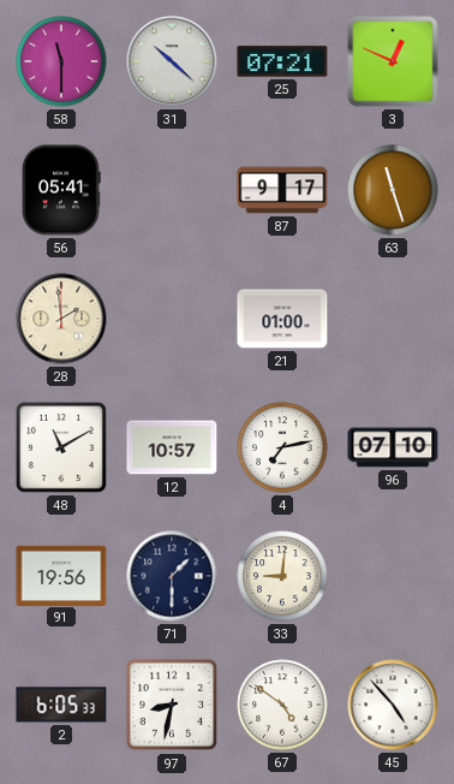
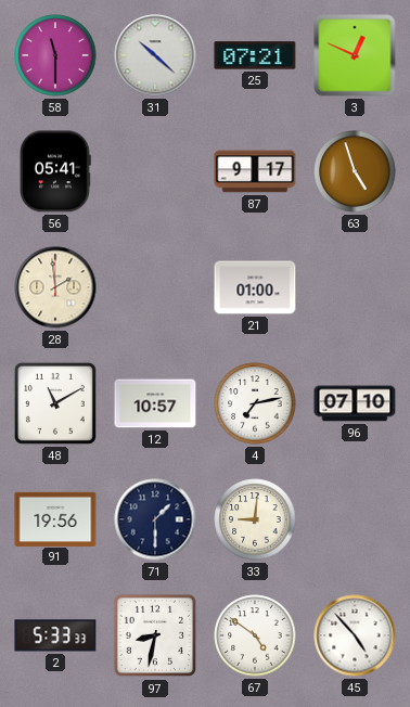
63: 11:27 -> 4:57 (355, 171)
2: 6:05 -> 5:33 (55, 635)
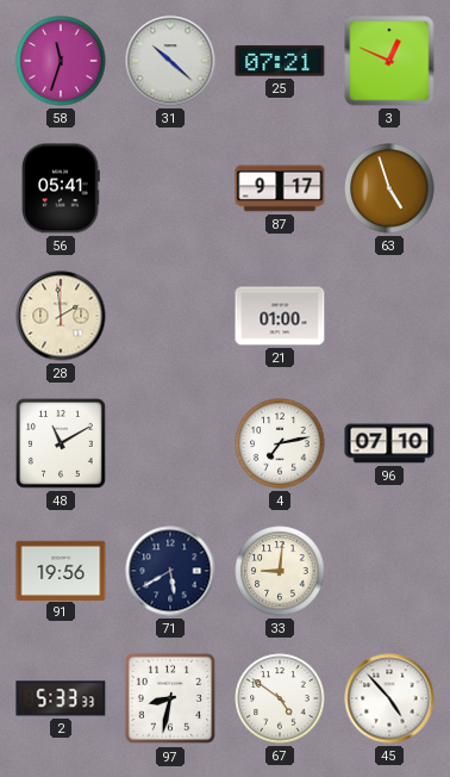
58: 11:30 -> 11:33 (61, 61)
12: 10:57 -> none (155, 403)
71: 1:30 -> 5:40 (170, 571)
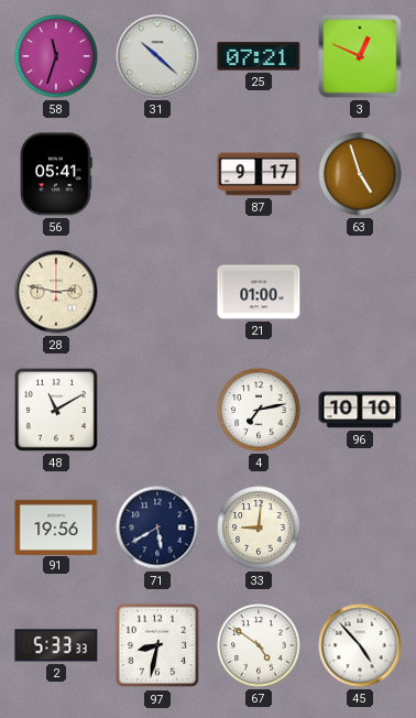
28: 1:59 -> 2:47 (56, 292)
96: 07:10 -> 10:10 (360, 410)
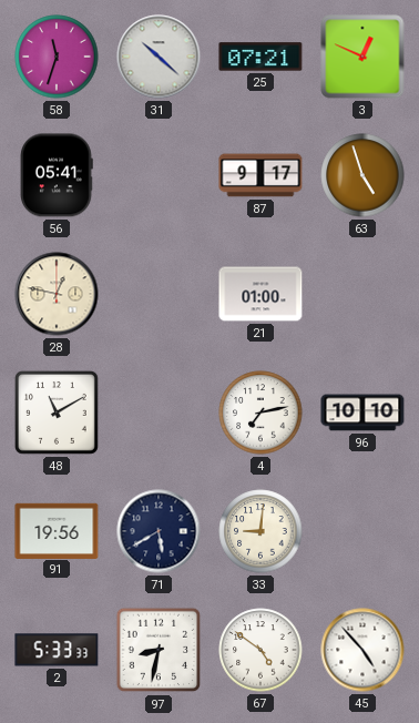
28: 2:47 -> 12:47 (57, 294)
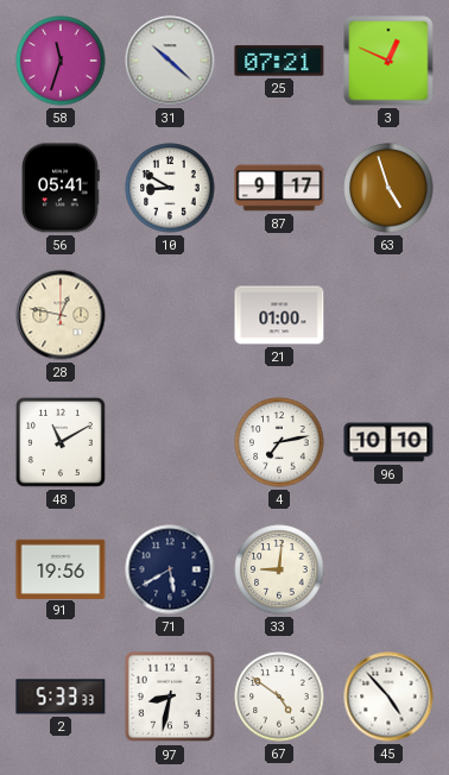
10: none -> 8:50 (170, 188)
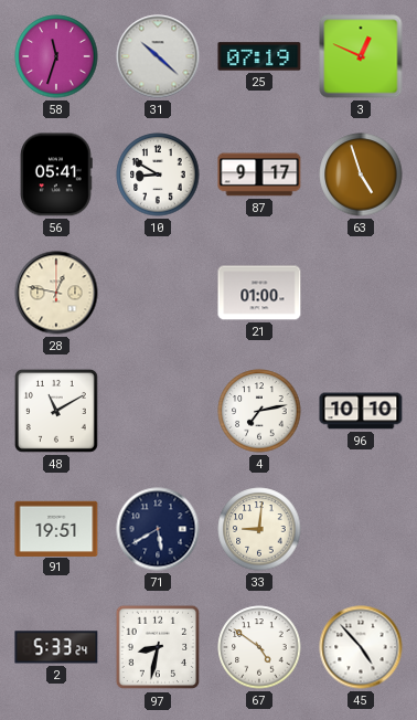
25: 07:21 -> 07:19 (259, 56)
91: 19:56 -> 19:51 (56, 528)
2: 5:33:33 -> 5:33:24 (56, 647)
